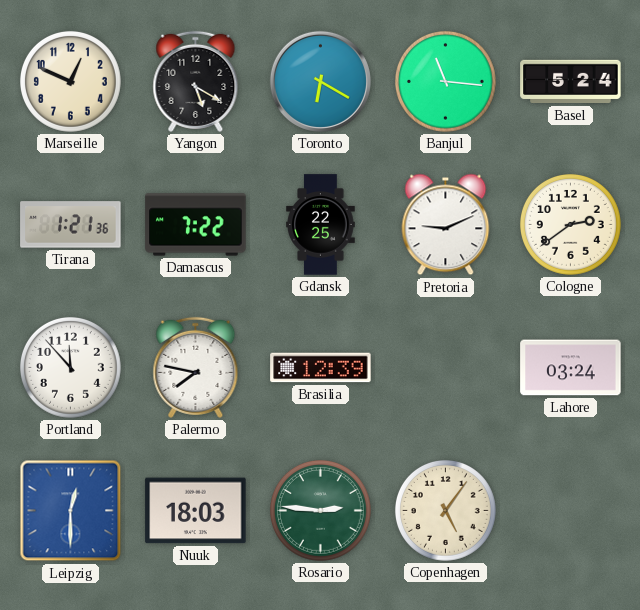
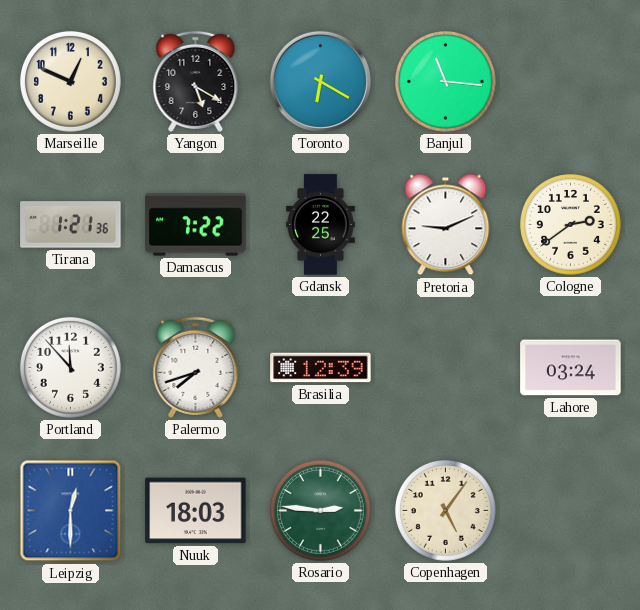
Basel: 5:24 -> none (571, 82)
Palermo: 7:47 -> 7:42 (196, 367)
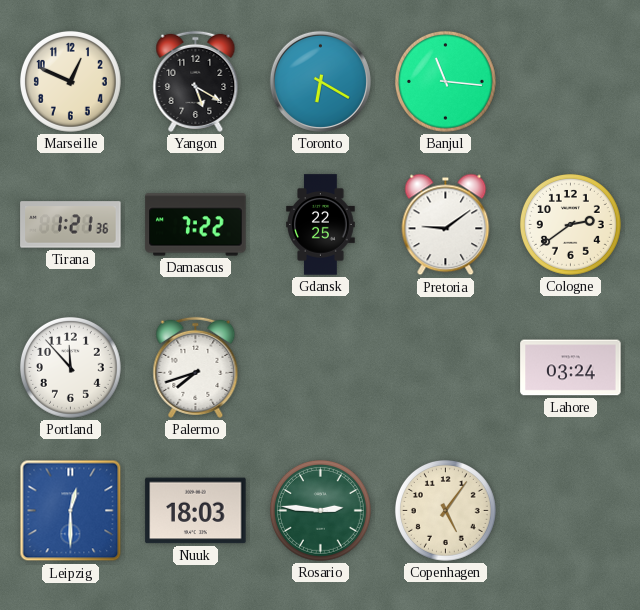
Pretoria: 9:11 -> 9:09 (446, 225)
Brasilia: 12:39 -> none (321, 368)
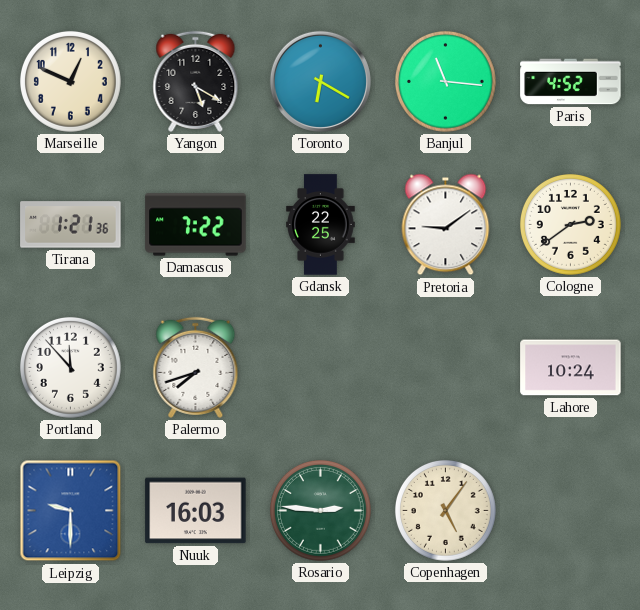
Paris: none -> 4:52 (571, 82)
Lahore: 03:24 -> 10:24 (571, 368)
Leipzig: 12:30 -> 9:30 (71, 511)
Nuuk: 18:03 -> 16:03 (196, 511)
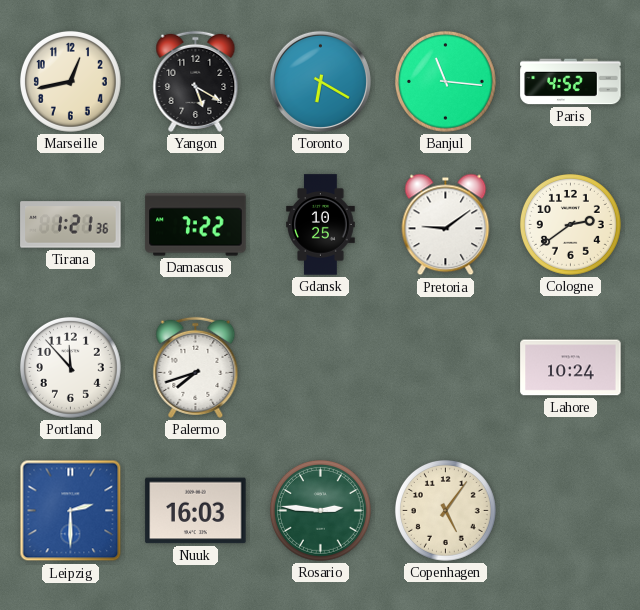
Marseille: 12:49 -> 12:43 (70, 81)
Gdansk: 22:25 -> 10:25 (321, 225)
Leipzig: 9:30 -> 2:30 (71, 511)
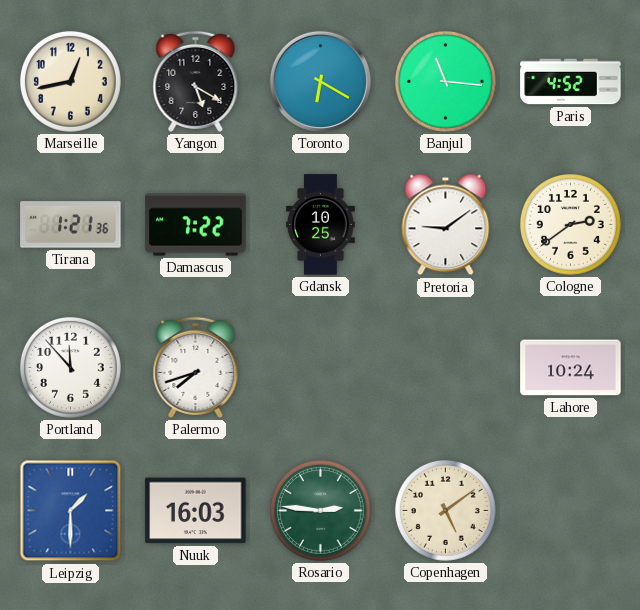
Leipzig: 2:30 -> 1:30 (71, 511)
Copenhagen: 5:06 -> 5:09 (445, 510)
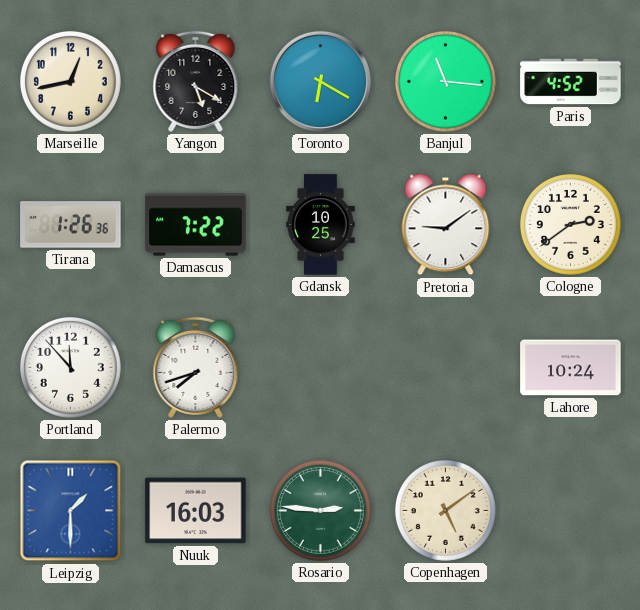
Tirana: 1:21 -> 1:26 (71, 225)
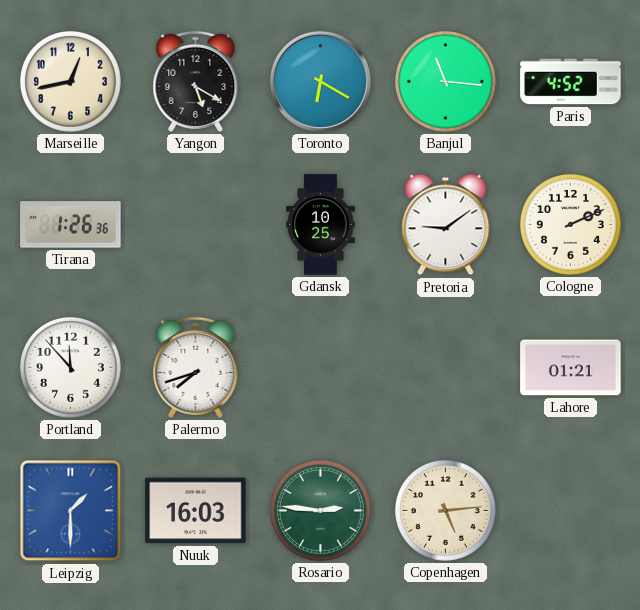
Damascus: 7:22 -> none (196, 225)
Cologne: 2:39 -> 2:11 (570, 224)
Lahore: 10:24 -> 01:21 (571, 368)
Copenhagen: 5:09 -> 5:14 (445, 510)
